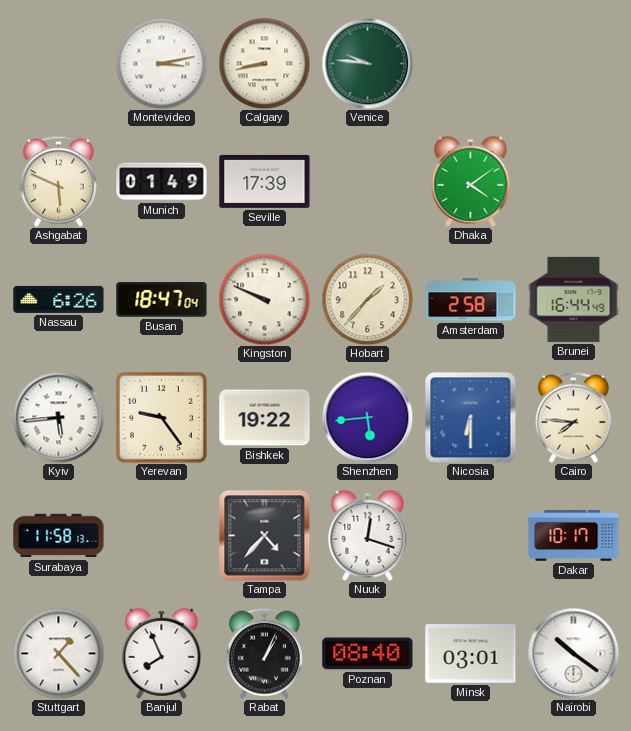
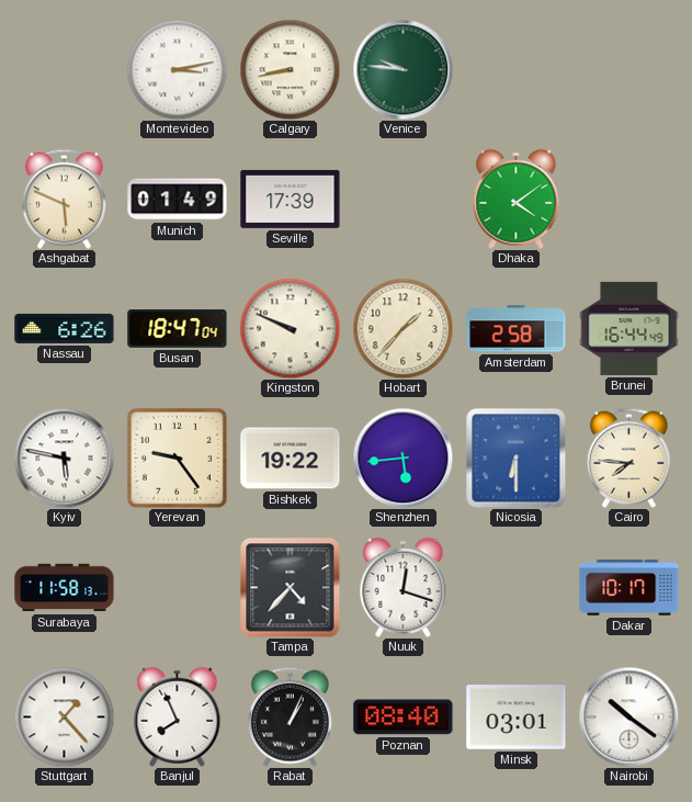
Kyiv: 5:44 -> 5:47 (64, 458)
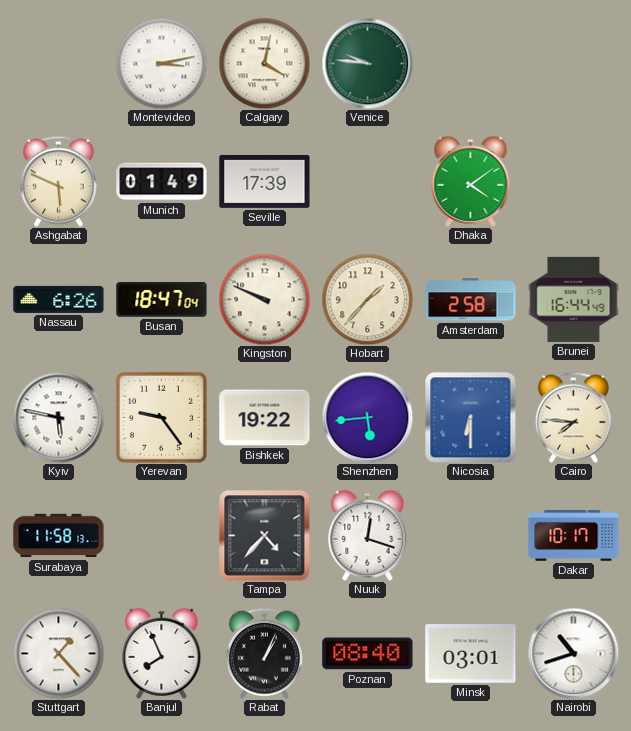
Calgary: 8:43 -> 4:02 (264, 63)
Nairobi: 10:21 -> 10:42 (573, 653)
